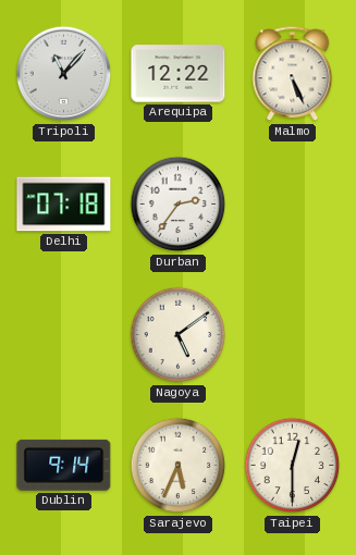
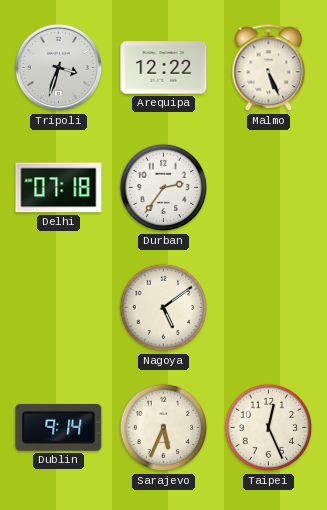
Tripoli: 11:07 -> 3:33 (59, 68)
Taipei: 12:30 -> 12:26 (269, 428)
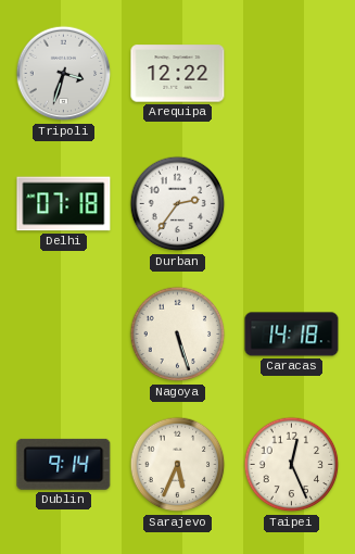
Malmo: 5:26 -> none (269, 68)
Nagoya: 5:09 -> 5:27 (178, 335)
Caracas: none -> 14:18 (292, 335)
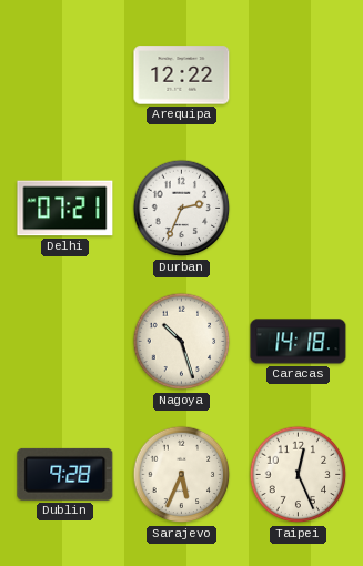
Tripoli: 3:33 -> none (64, 74)
Delhi: 07:18 -> 07:21 (65, 209)
Durban: 2:36 -> 2:34 (182, 209)
Nagoya: 5:27 -> 10:27 (182, 342)
Dublin: 9:14 -> 9:28 (65, 474)
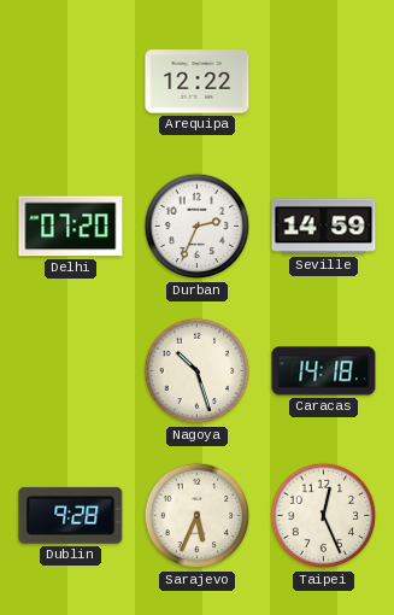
Delhi: 07:21 -> 07:20 (71, 227)
Seville: none -> 14:59 (324, 227)
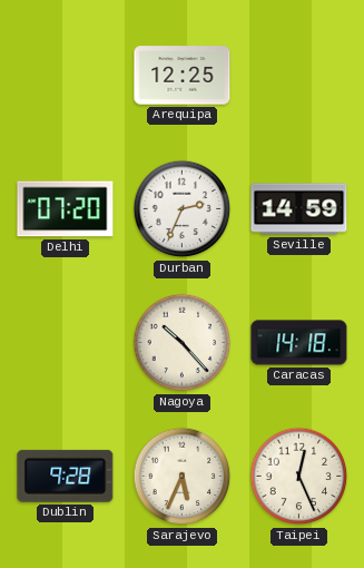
Arequipa: 12:22 -> 12:25 (183, 76)
Nagoya: 10:27 -> 10:23 (183, 343)
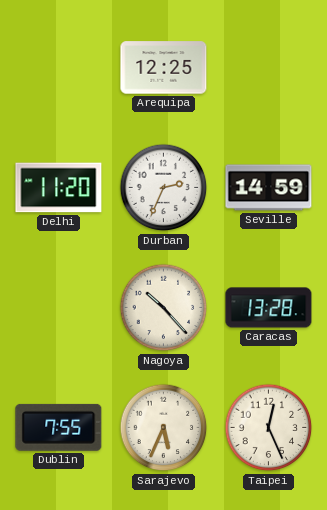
Delhi: 07:20 -> 11:20 (59, 188)
Caracas: 14:18 -> 13:28 (269, 308)
Dublin: 9:28 -> 7:55 (59, 427)
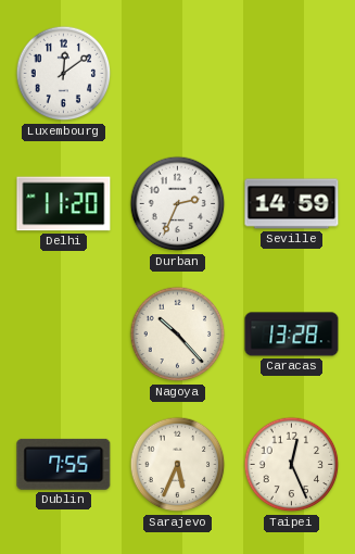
Luxembourg: none -> 12:09 (64, 74)
Arequipa: 12:25 -> none (164, 68)
